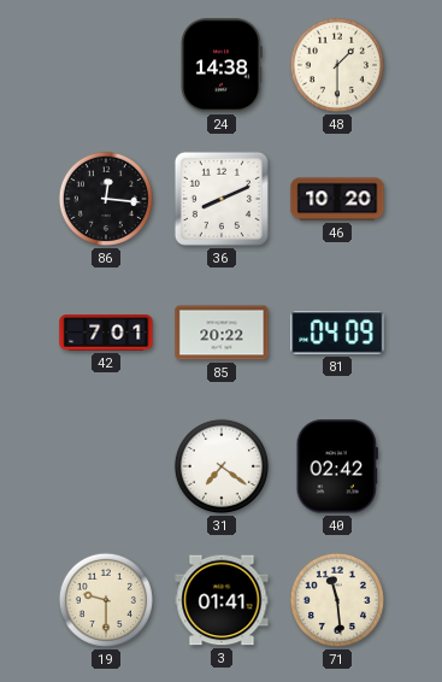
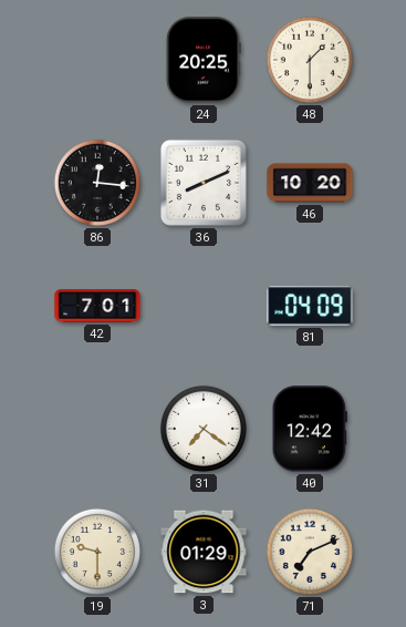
24: 14:38 -> 20:25 (204, 60)
85: 20:22 -> none (222, 333)
40: 02:42 -> 12:42 (310, 429)
3: 01:41 -> 01:29 (204, 552)
71: 11:29 -> 7:11 (310, 552)
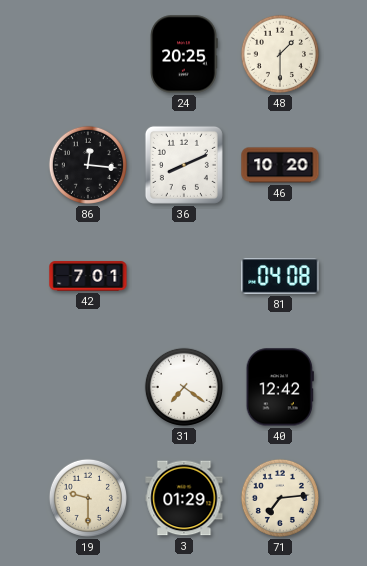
81: 04:09 -> 04:08 (280, 276)
71: 7:11 -> 7:14 (280, 498)
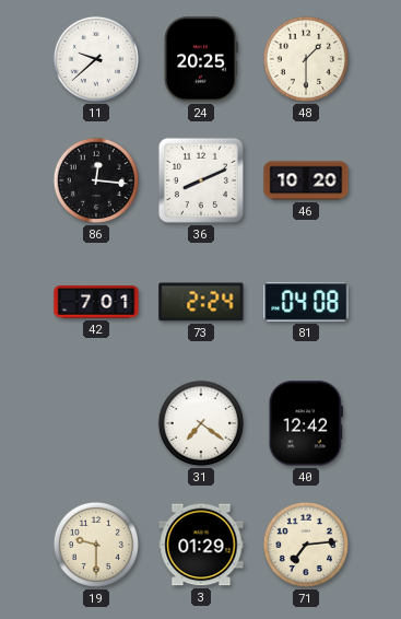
11: none -> 9:38 (96, 59)
73: none -> 2:24 (201, 302)
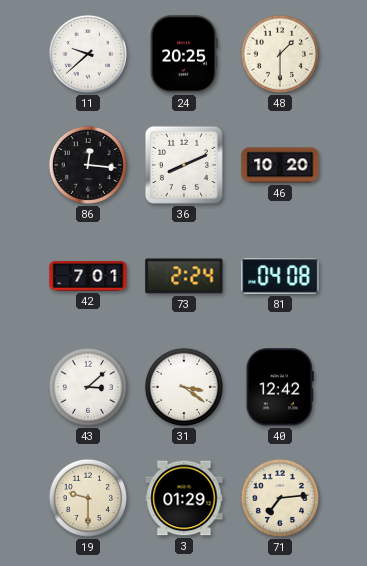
43: none -> 3:08 (88, 387)
31: 7:21 -> 3:21 (184, 387)
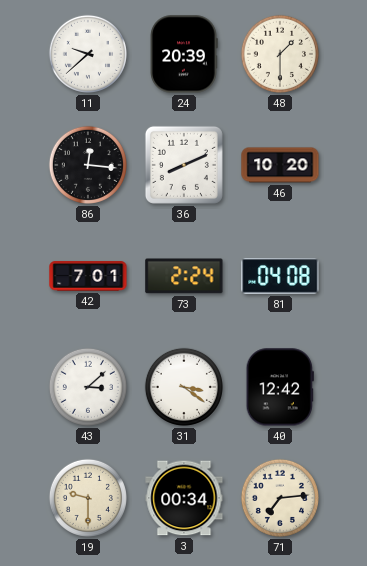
24: 20:25 -> 20:39 (184, 54)
3: 01:29 -> 00:34 (184, 498)
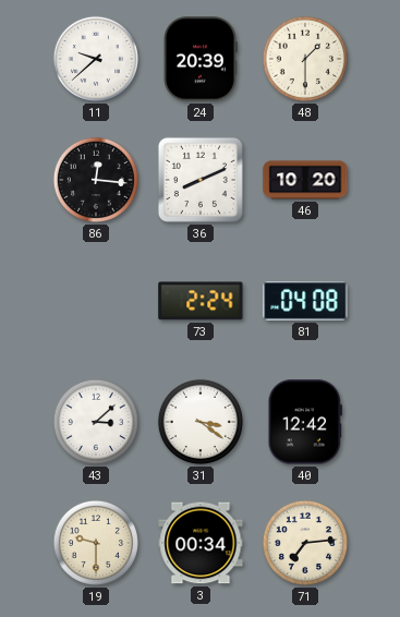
42: 7:01 -> none (88, 276)
